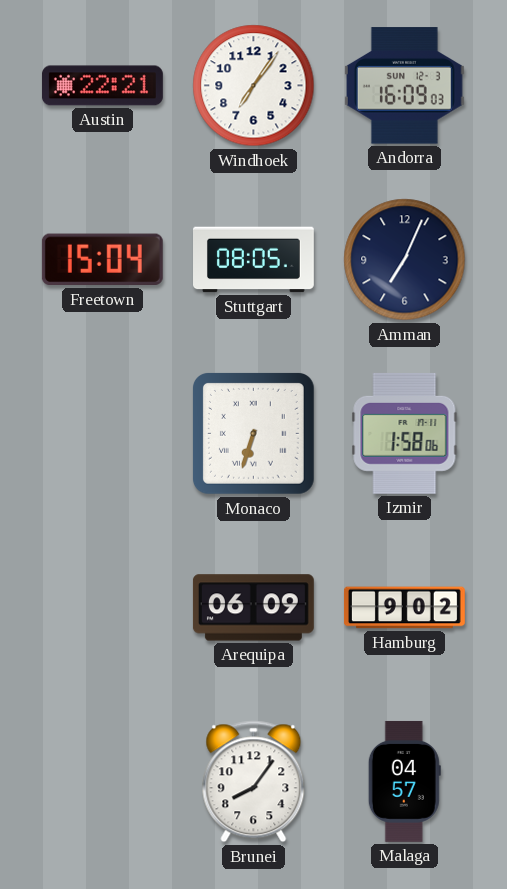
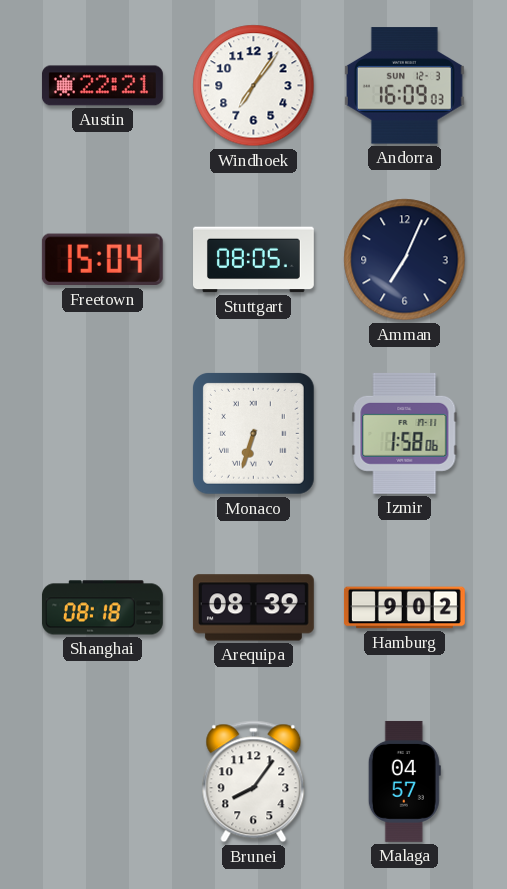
Shanghai: none -> 08:18 (102, 608)
Arequipa: 06:09 -> 08:39 (253, 608)
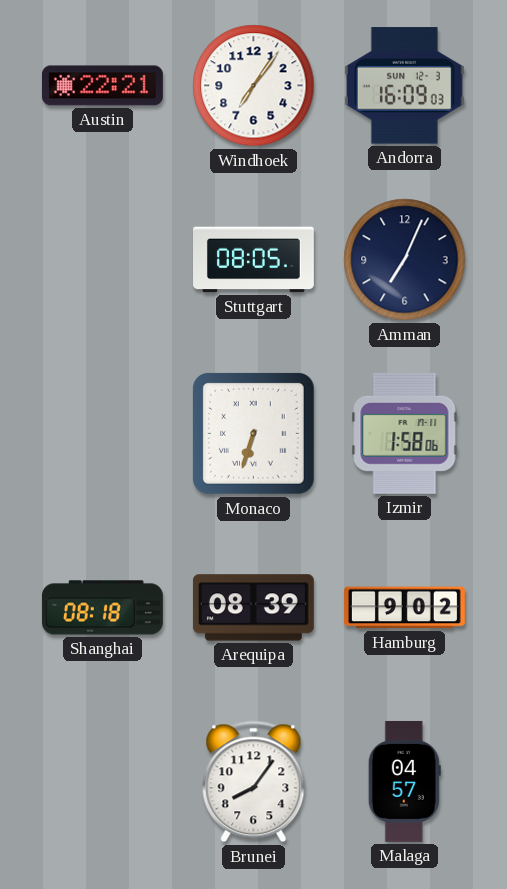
Freetown: 15:04 -> none (102, 260)
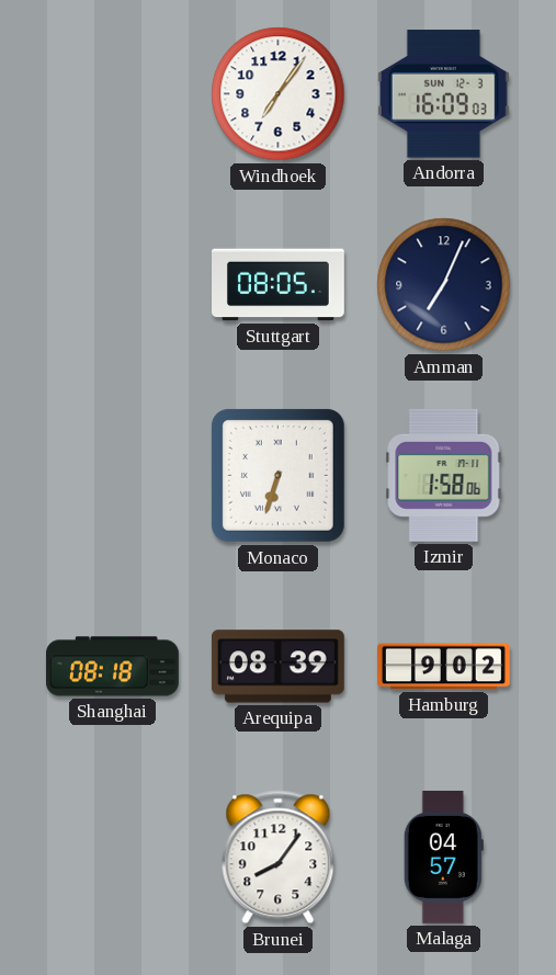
Austin: 22:21 -> none (102, 86)
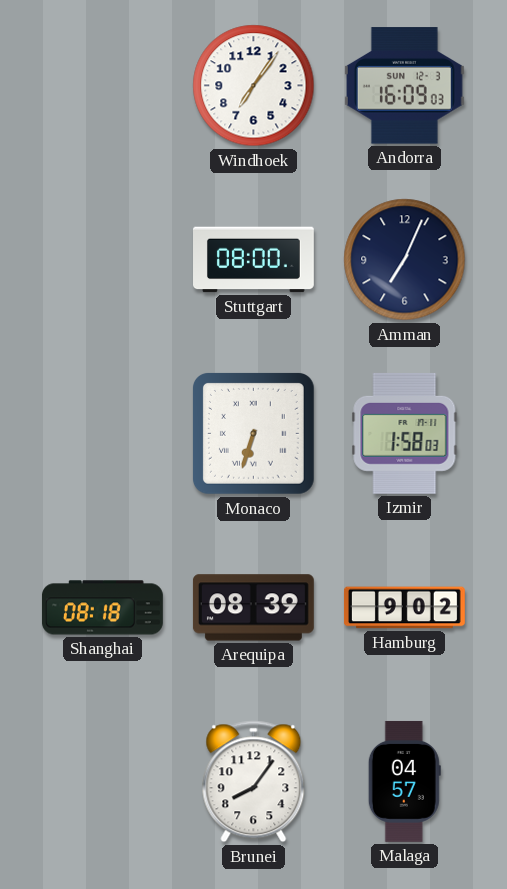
Stuttgart: 08:05 -> 08:00 (254, 260)
Izmir: 1:58:06 -> 1:58:03 (405, 433)
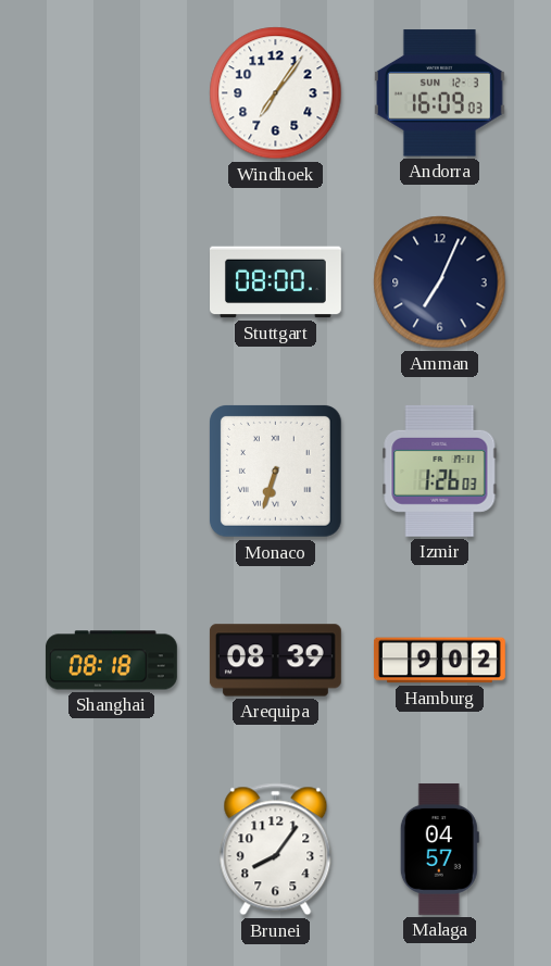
Izmir: 1:58 -> 1:26 (440, 471)
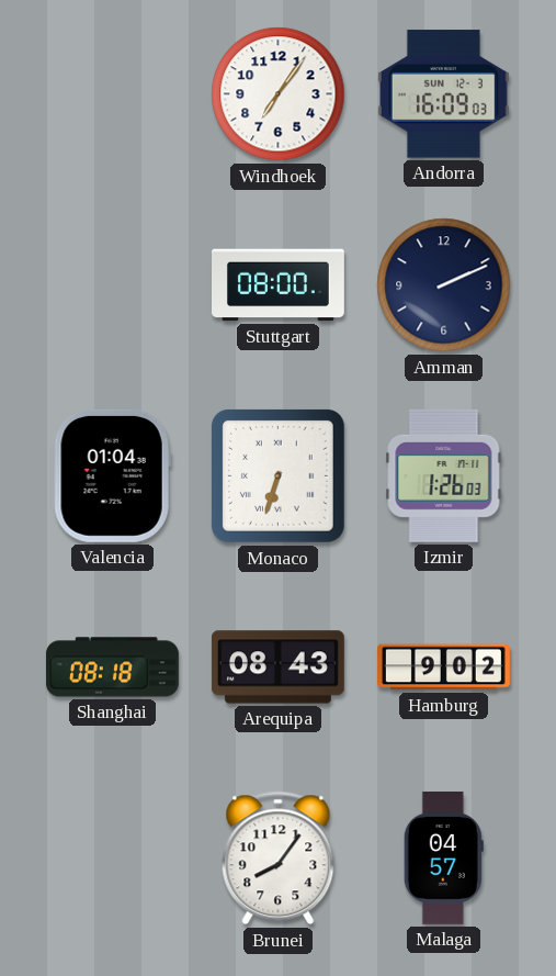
Amman: 7:04 -> 2:11 (444, 285)
Valencia: none -> 01:04 (112, 475)
Arequipa: 08:39 -> 08:43 (277, 668)
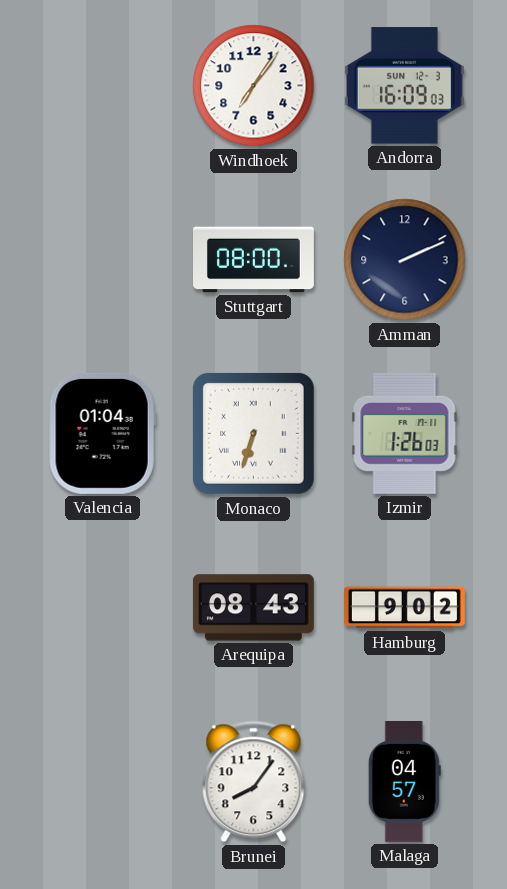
Shanghai: 08:18 -> none (112, 668)
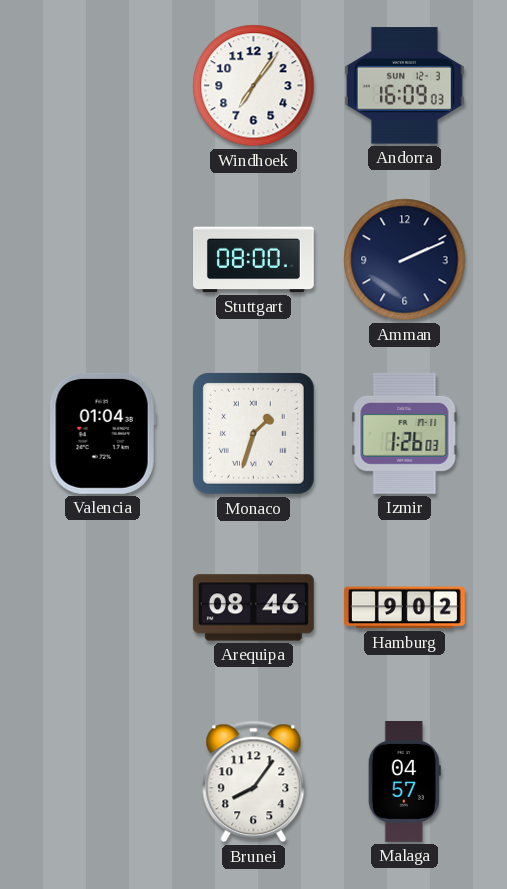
Monaco: 6:33 -> 1:33 (254, 434)
Arequipa: 08:43 -> 08:46 (253, 608)
